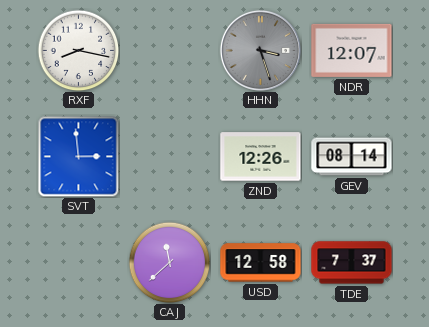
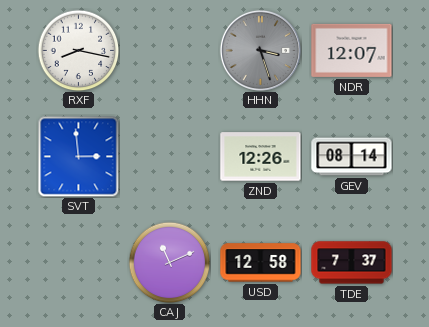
CAJ: 11:38 -> 11:11 (169, 262)
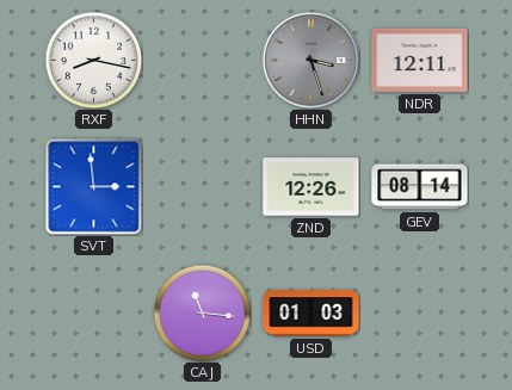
NDR: 12:07 -> 12:11 (420, 60)
CAJ: 11:11 -> 11:16 (202, 312)
USD: 12:58 -> 01:03 (311, 314)
TDE: 7:37 -> none (352, 263)
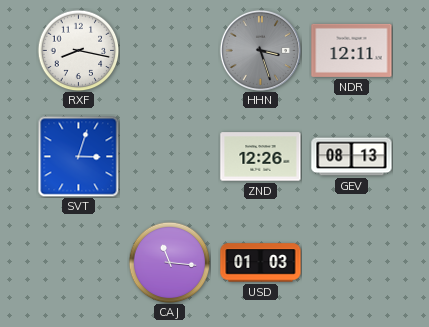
SVT: 2:59 -> 3:03 (78, 156)
GEV: 08:14 -> 08:13 (352, 157)
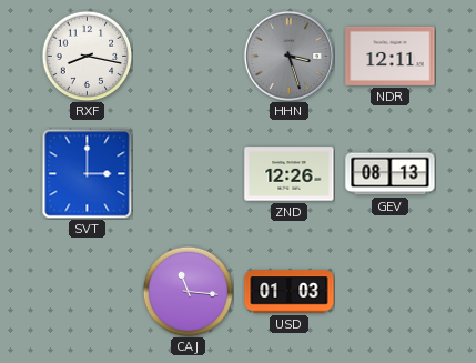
SVT: 3:03 -> 3:00 (87, 173)
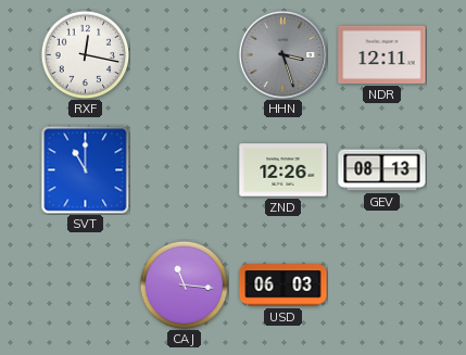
RXF: 8:17 -> 12:17 (85, 54)
SVT: 3:00 -> 11:00 (85, 169)
USD: 01:03 -> 06:03 (284, 286)
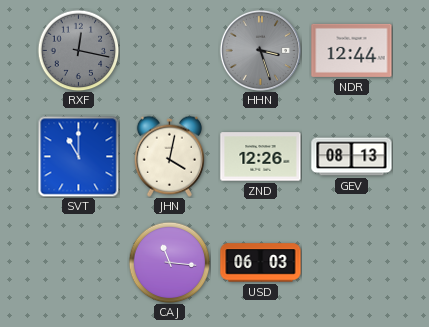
RXF dial: white -> grey (78, 50)
NDR: 12:11 -> 12:44 (352, 50)
JHN: none -> 4:02 (169, 156)
